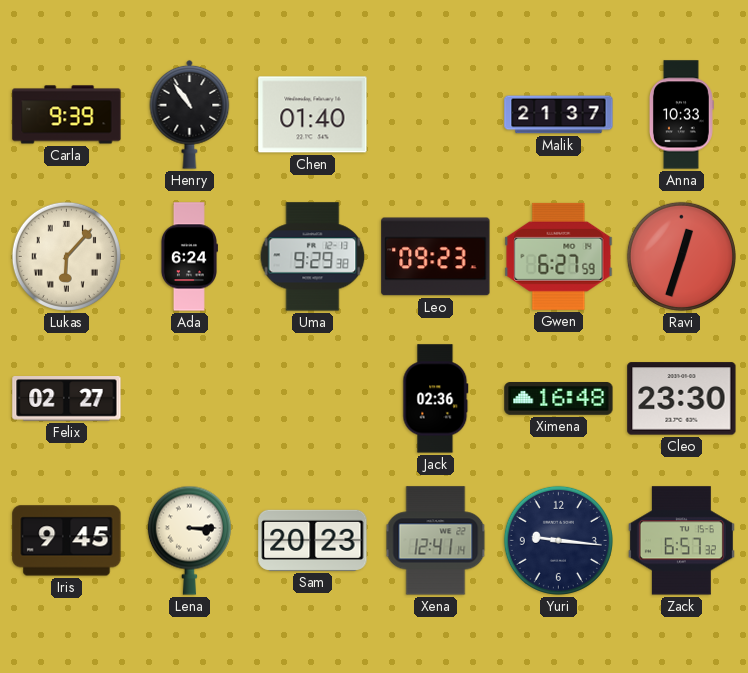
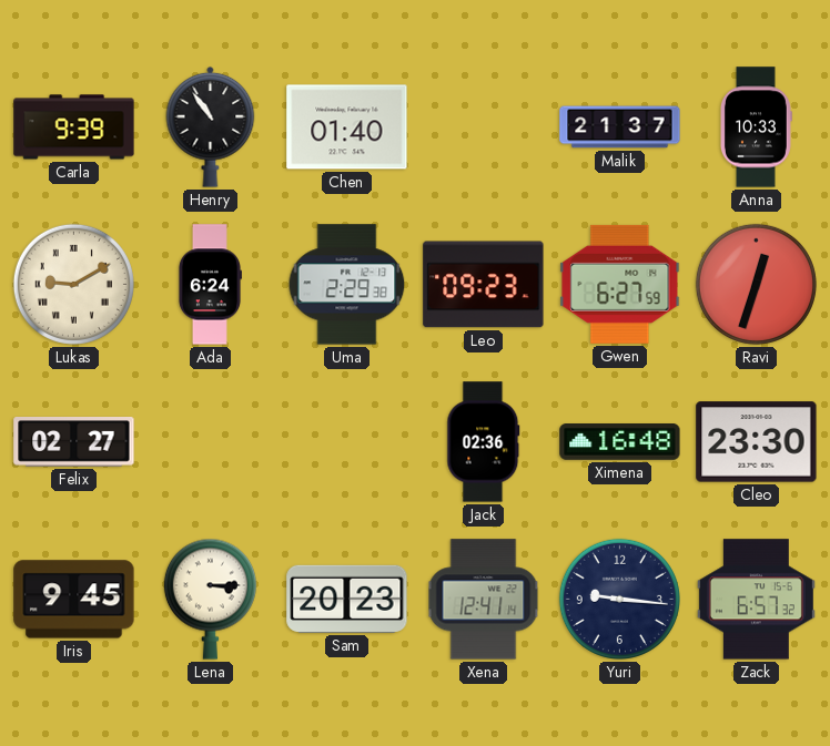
Lukas: 6:07 -> 9:10 (73, 284)
Uma: 9:29 -> 2:29 (347, 285)
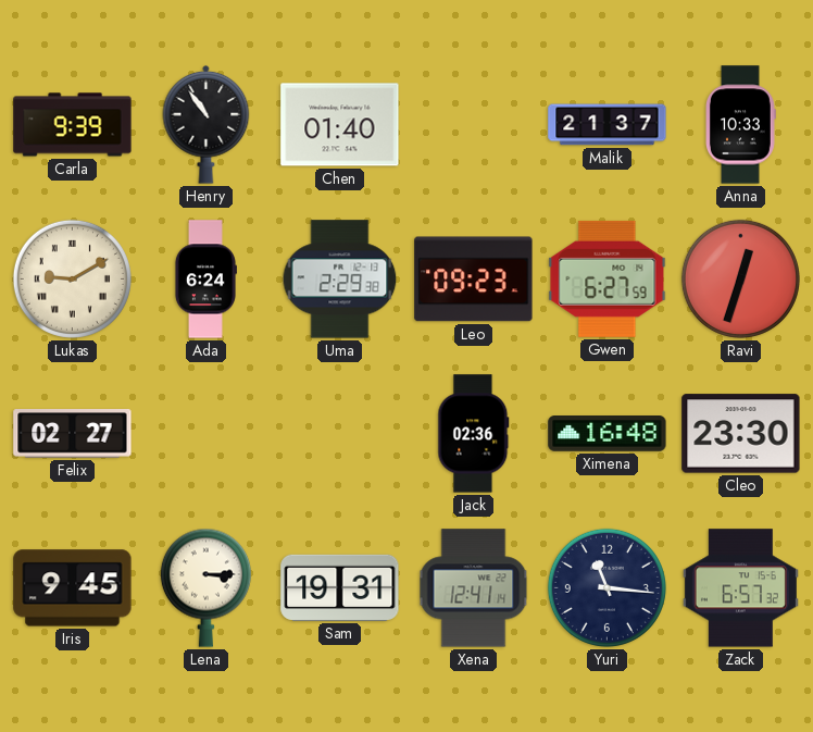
Sam: 20:23 -> 19:31 (340, 587)
Yuri: 9:16 -> 11:16 (606, 587)
